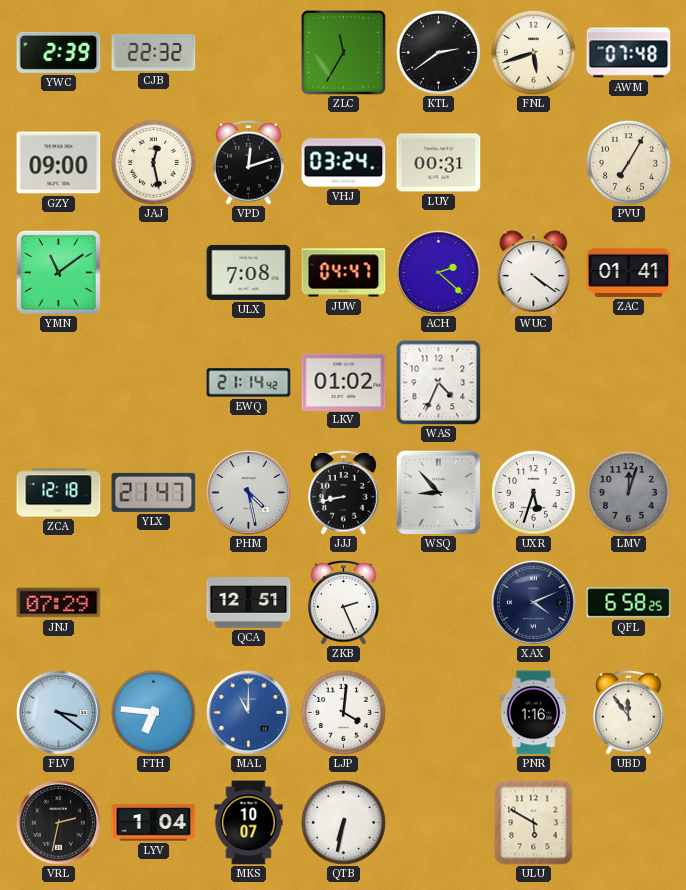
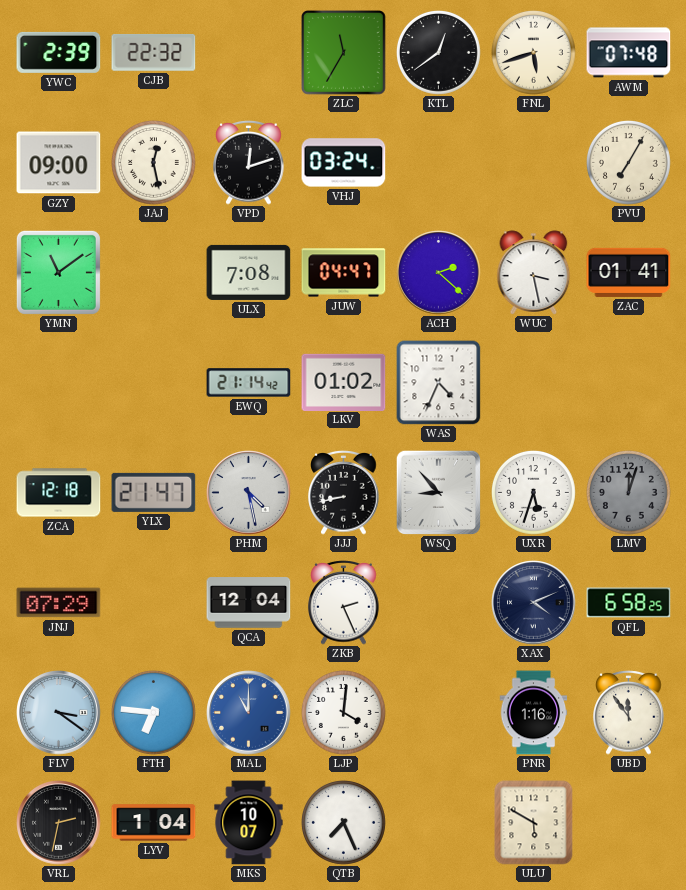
KTL: 2:39 -> 12:39 (438, 52)
LUY: 00:31 -> none (439, 163)
WUC: 4:21 -> 3:28 (534, 273)
QCA: 12:51 -> 12:04 (249, 603)
QTB: 6:32 -> 7:26 (343, 822)
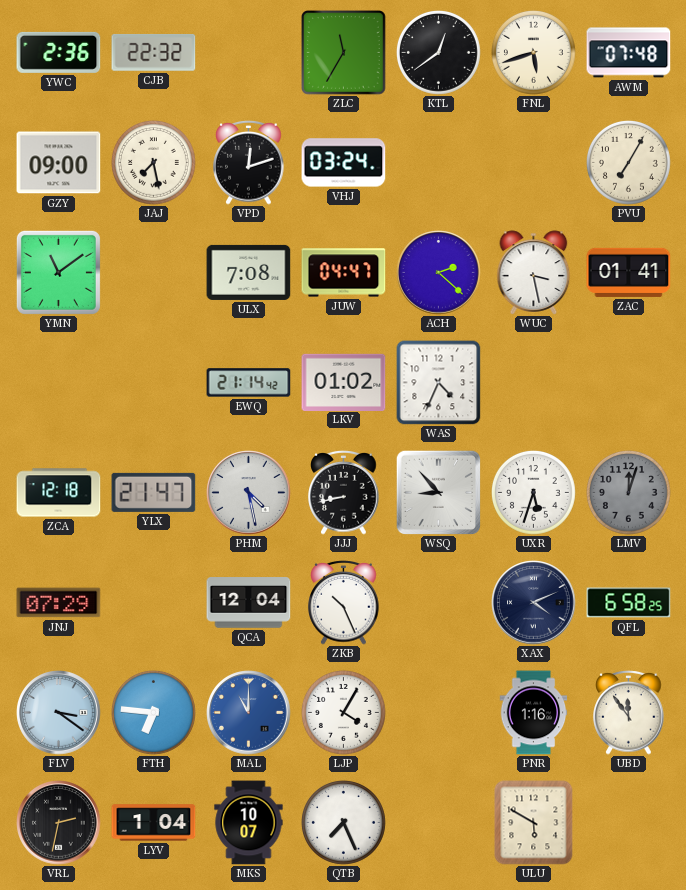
YWC: 2:39 -> 2:36 (59, 52)
JAJ: 12:28 -> 7:28 (153, 162)
ZKB: 2:26 -> 10:26 (344, 603)
LJP: 4:01 -> 4:05 (343, 712)
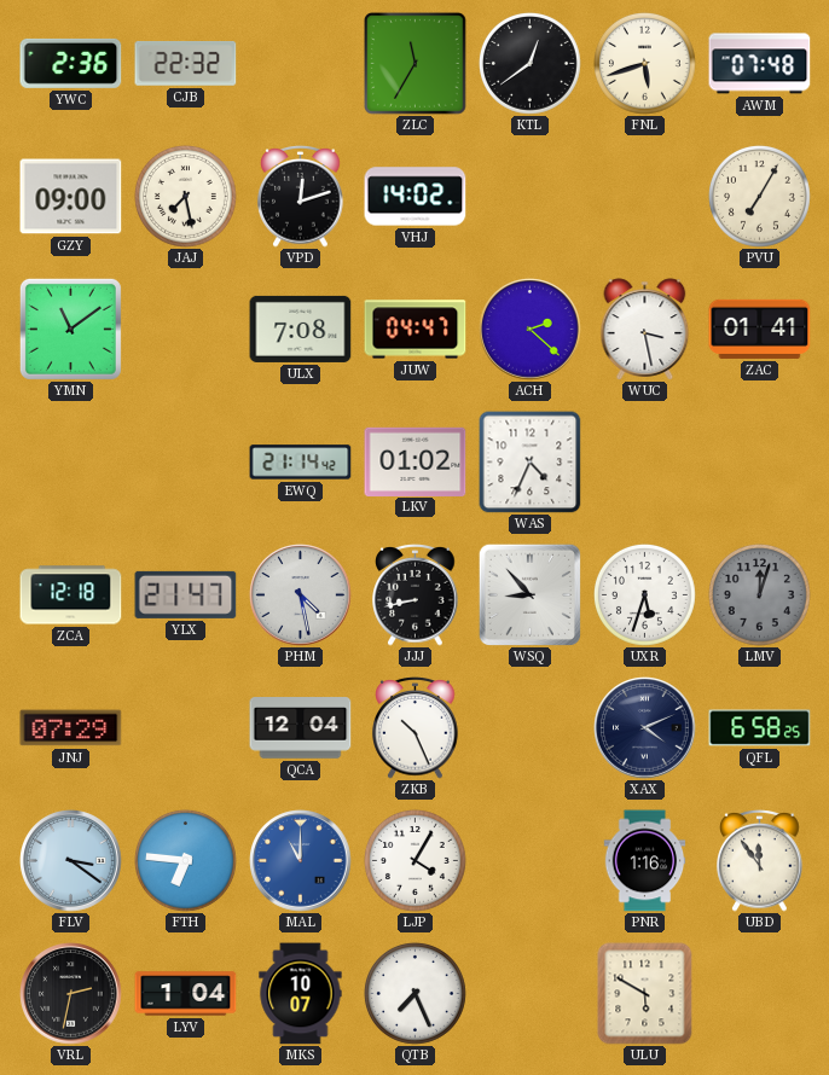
VHJ: 03:24 -> 14:02 (416, 197)
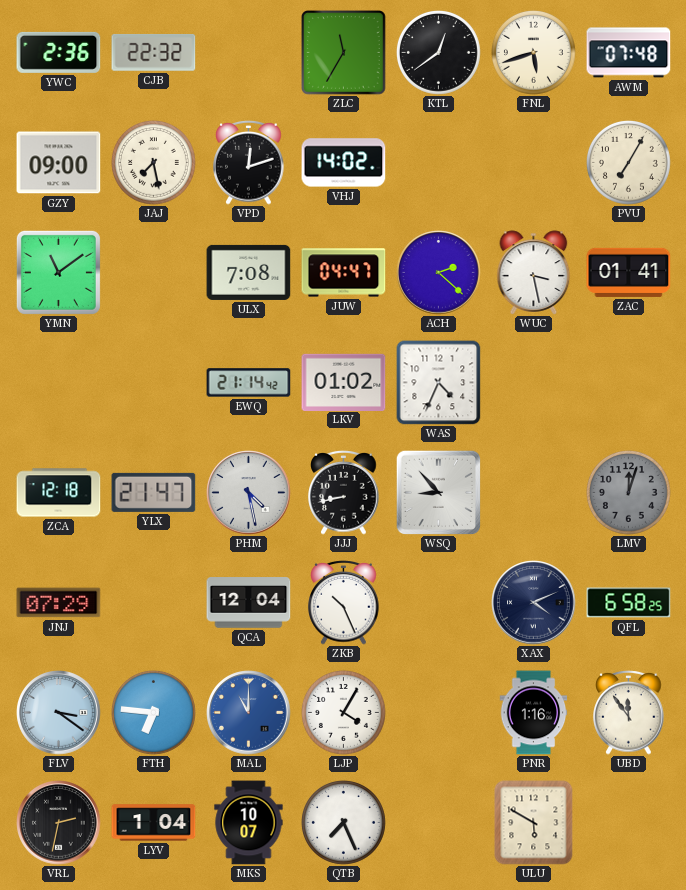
UXR: 5:33 -> none (644, 594)
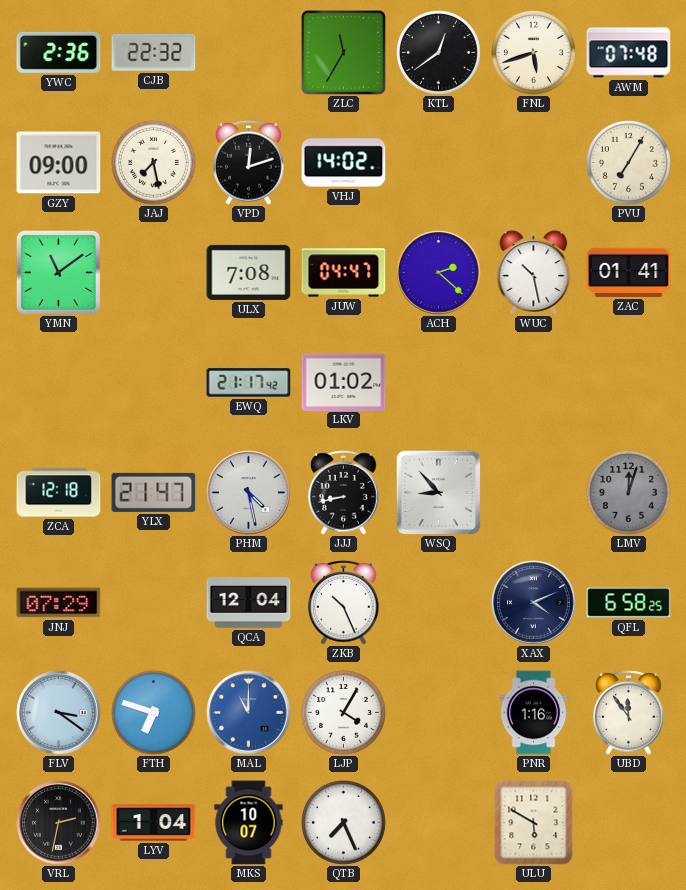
WUC: 3:28 -> 10:28 (534, 273)
EWQ: 21:14 -> 21:17 (249, 383)
WAS: 4:34 -> none (439, 383)
FTH: 6:46 -> 6:48 (153, 712)
